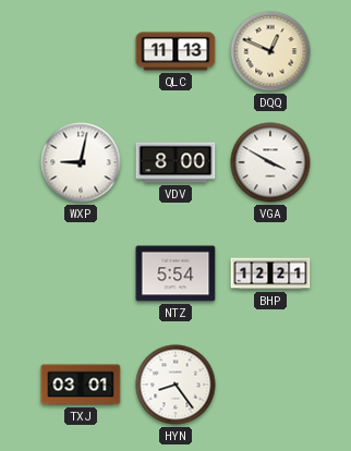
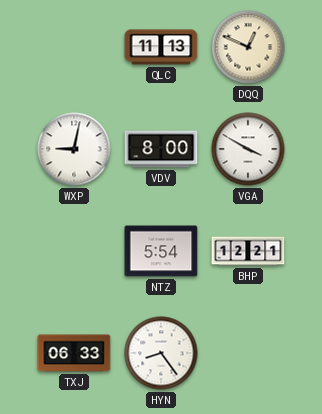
TXJ: 03:01 -> 06:33 (74, 353)
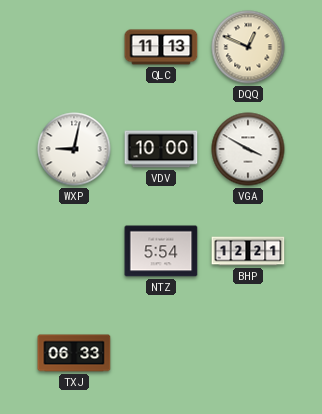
VDV: 8:00 -> 10:00 (161, 149)
HYN: 8:24 -> none (161, 353)
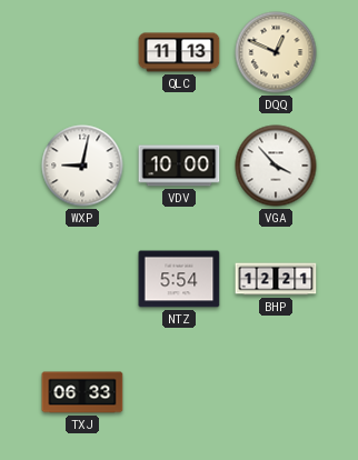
VGA: 3:50 -> 3:53 (276, 166)
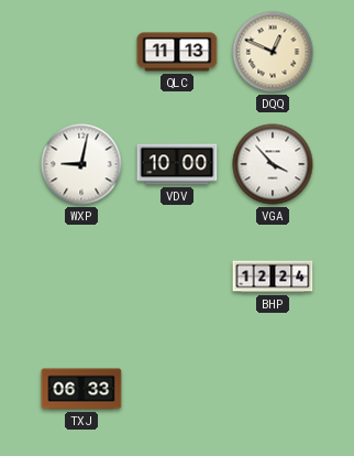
NTZ: 5:54 -> none (179, 279)
BHP: 12:21 -> 12:24 (273, 276)
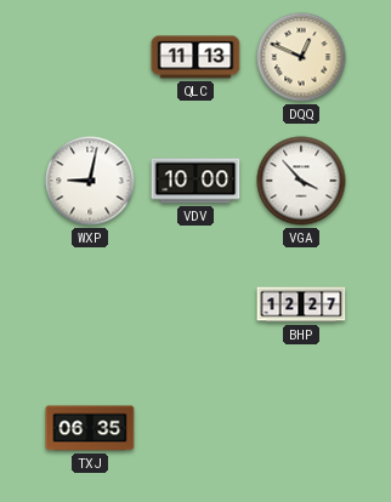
BHP: 12:24 -> 12:27 (301, 304)
TXJ: 06:33 -> 06:35 (90, 428)
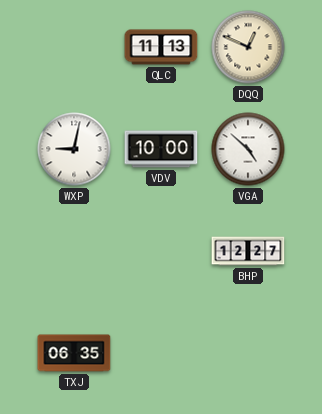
VGA: 3:53 -> 4:52 (248, 149)
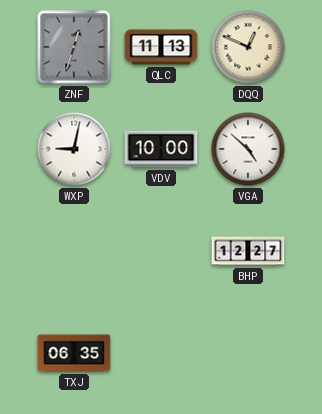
ZNF: none -> 12:33 (74, 47)
